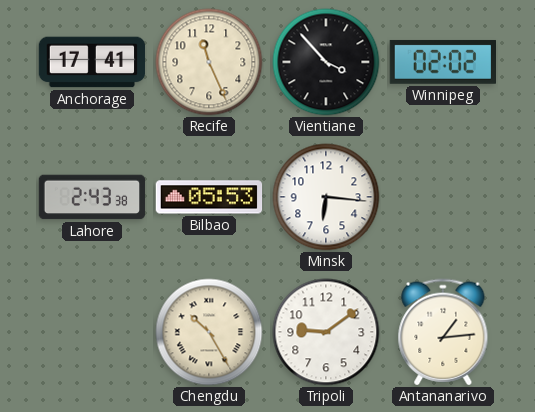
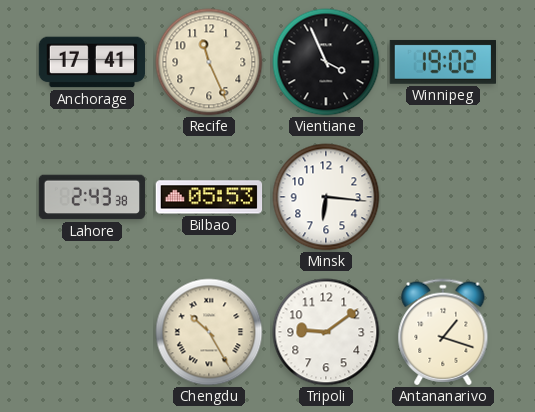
Vientiane: 3:53 -> 3:56 (326, 62)
Winnipeg: 02:02 -> 19:02 (442, 62)
Antananarivo: 1:14 -> 1:18 (443, 332)
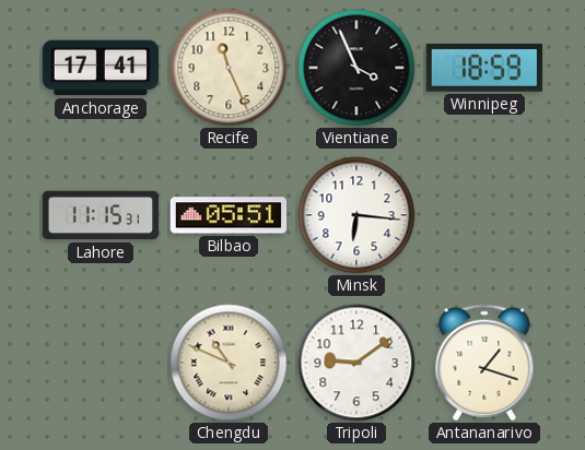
Winnipeg: 19:02 -> 18:59 (483, 68)
Lahore: 2:43 -> 11:15 (101, 215)
Bilbao: 05:53 -> 05:51 (229, 215)
Chengdu: 10:25 -> 10:49 (229, 363)
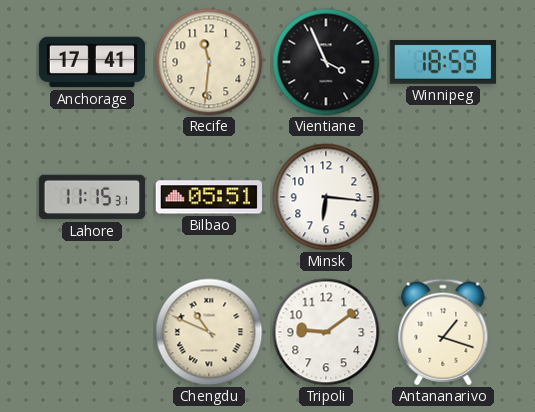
Recife: 11:26 -> 11:31 (209, 62)
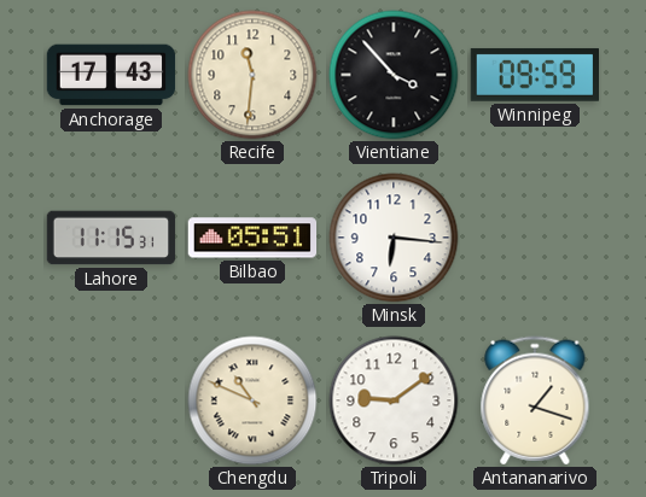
Anchorage: 17:41 -> 17:43 (111, 75)
Vientiane: 3:56 -> 3:53 (394, 75)
Winnipeg: 18:59 -> 09:59 (534, 75)
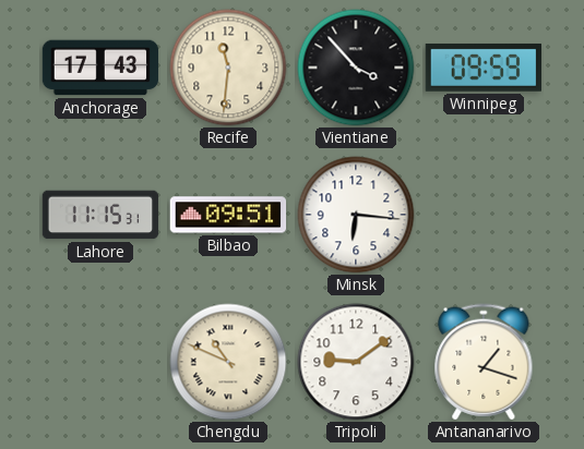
Bilbao: 05:51 -> 09:51 (228, 215)
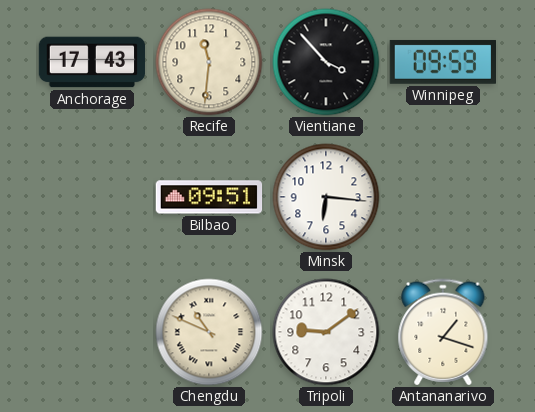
Lahore: 11:15 -> none (100, 215)
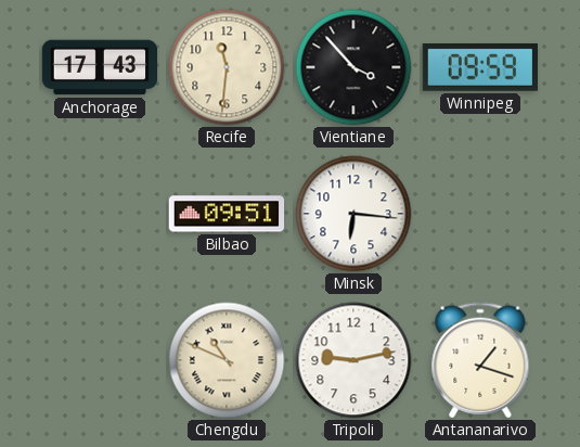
Tripoli: 9:09 -> 9:13 (353, 360)
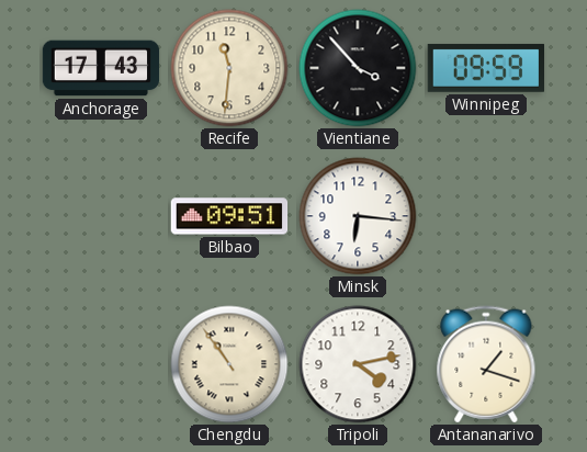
Chengdu: 10:49 -> 10:54 (229, 364)
Tripoli: 9:13 -> 4:13 (358, 364)
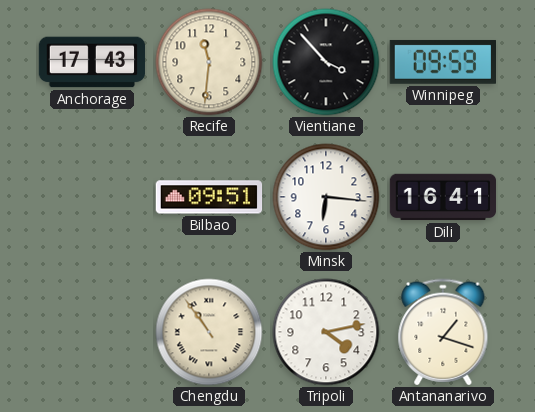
Dili: none -> 16:41 (443, 197)
